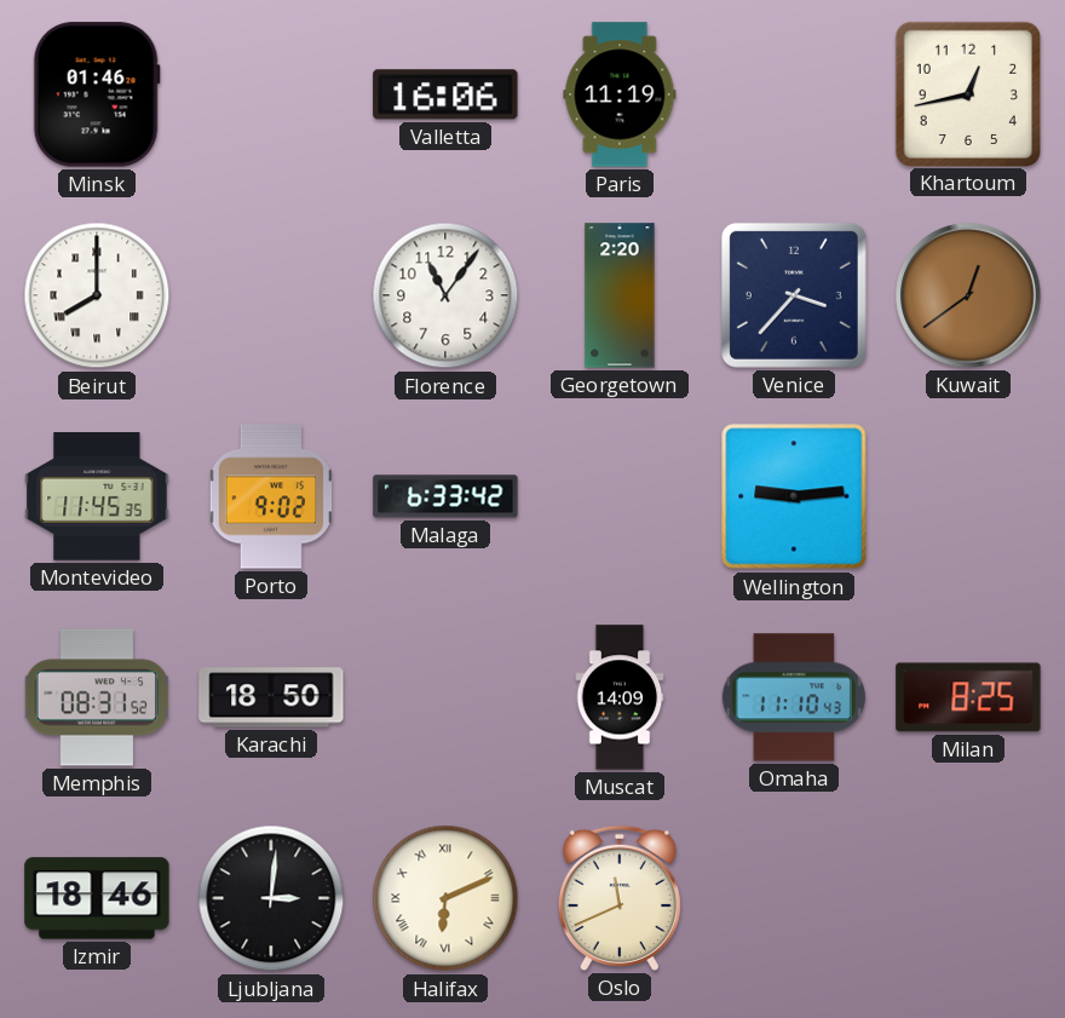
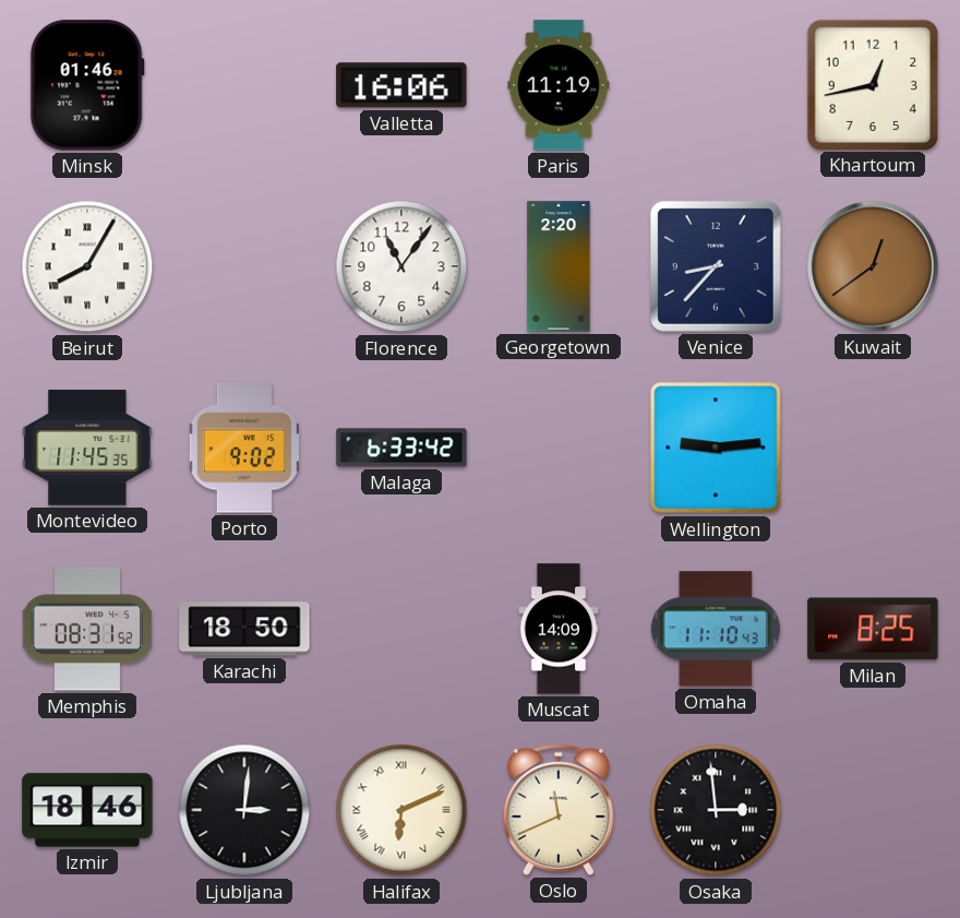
Beirut: 8:00 -> 8:05 (87, 266)
Venice: 3:37 -> 8:37 (716, 266)
Osaka: none -> 2:59 (716, 810)
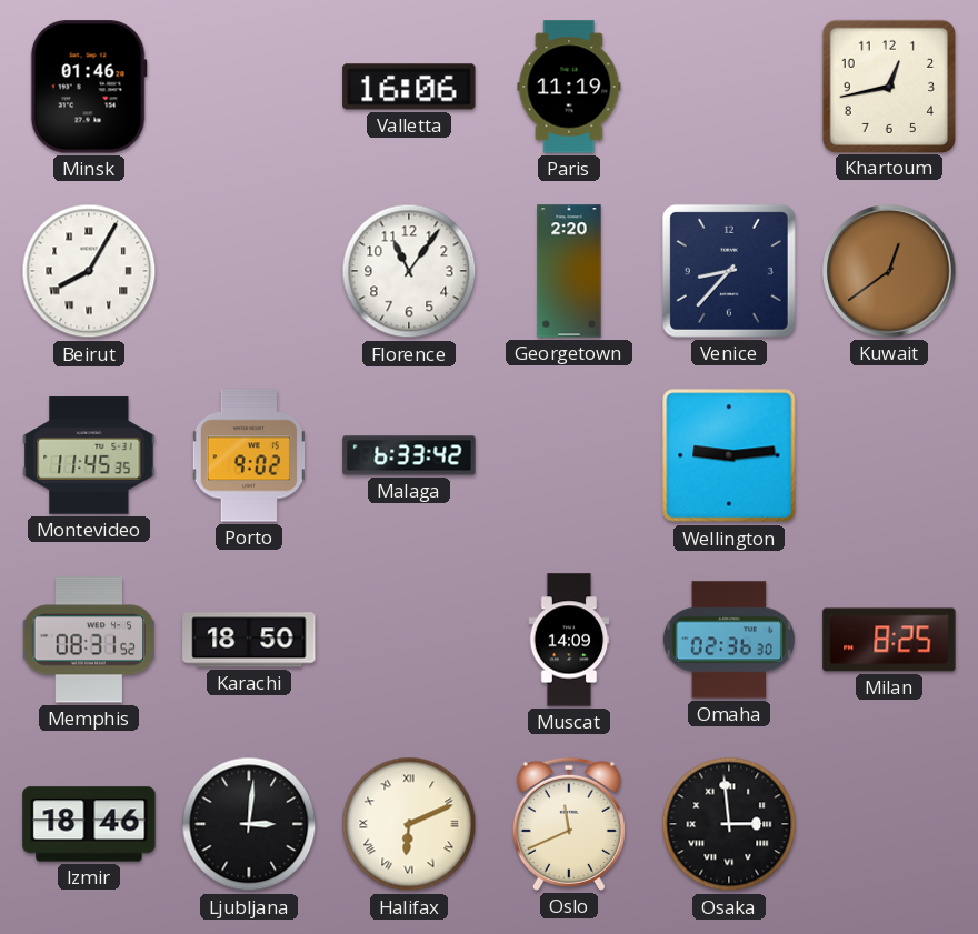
Omaha: 11:10 -> 02:36 (729, 640)
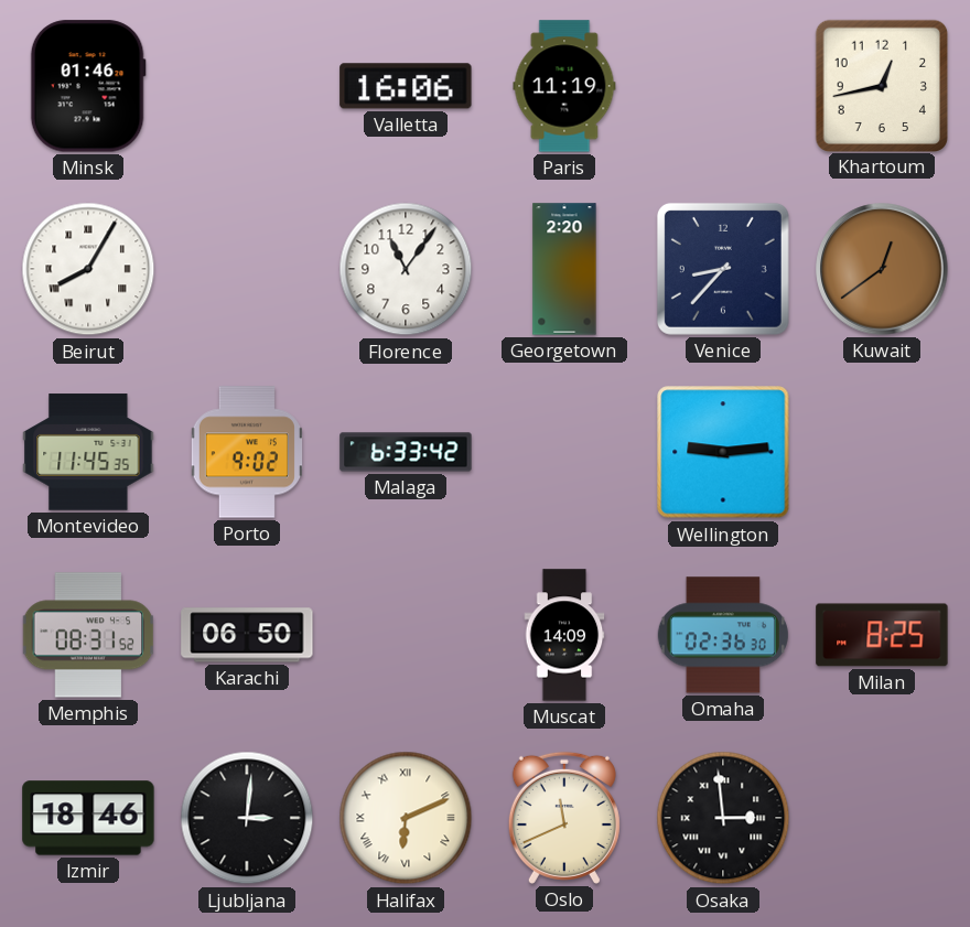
Karachi: 18:50 -> 06:50 (247, 635)
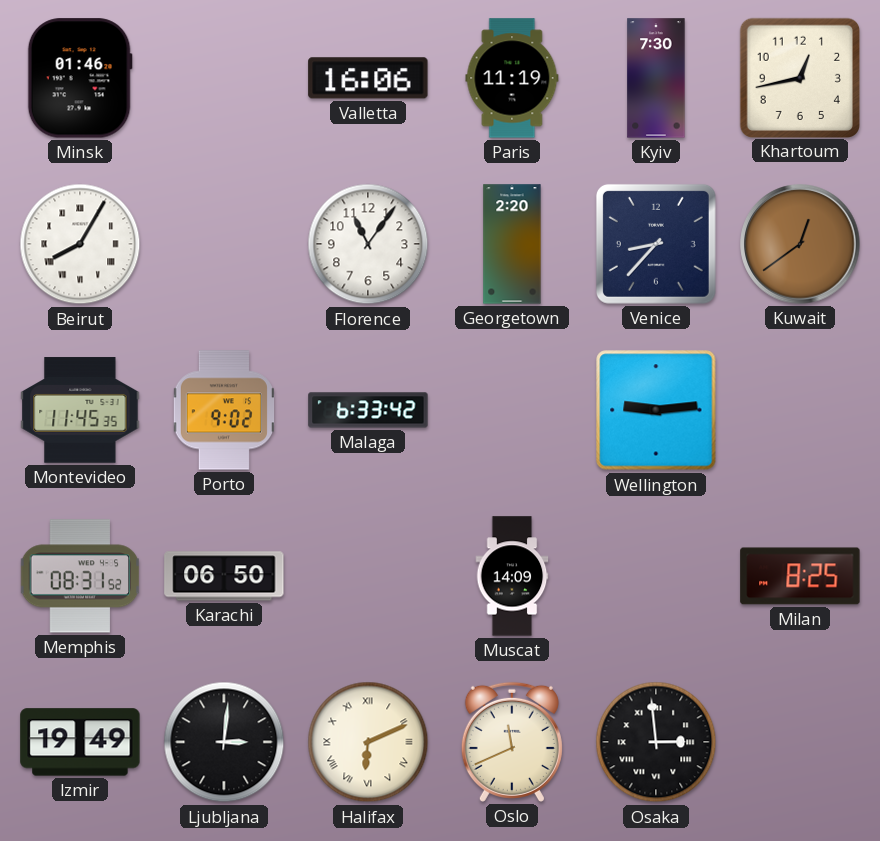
Kyiv: none -> 7:30 (656, 78)
Omaha: 02:36 -> none (723, 635)
Izmir: 18:46 -> 19:49 (80, 742)
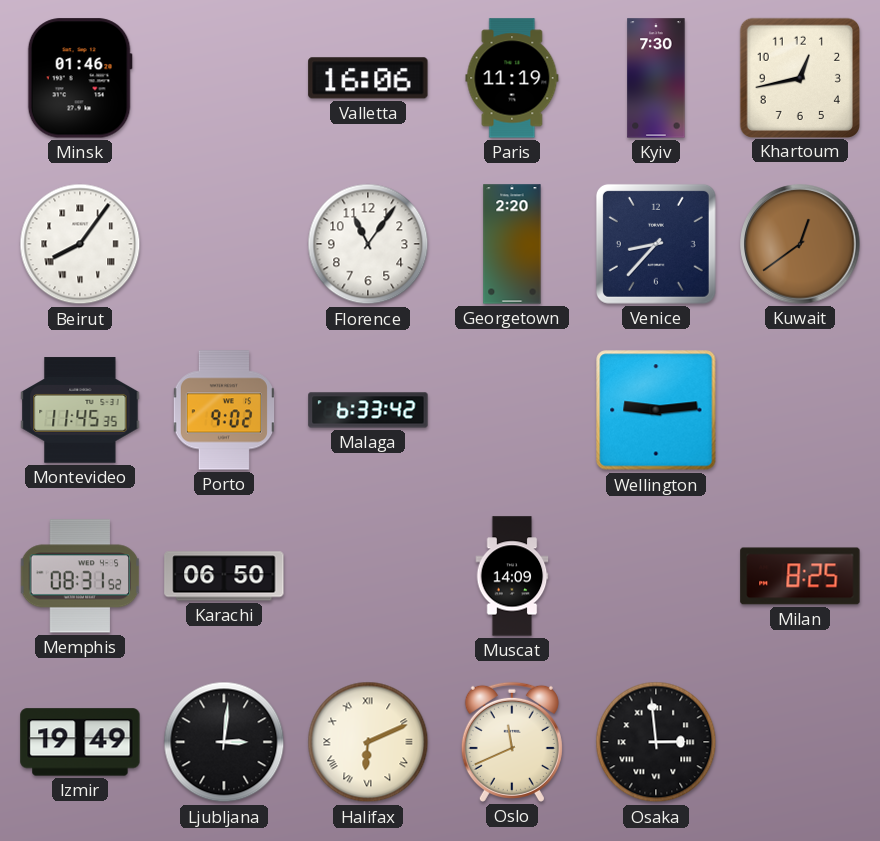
Beirut: 8:05 -> 8:06 (80, 244)
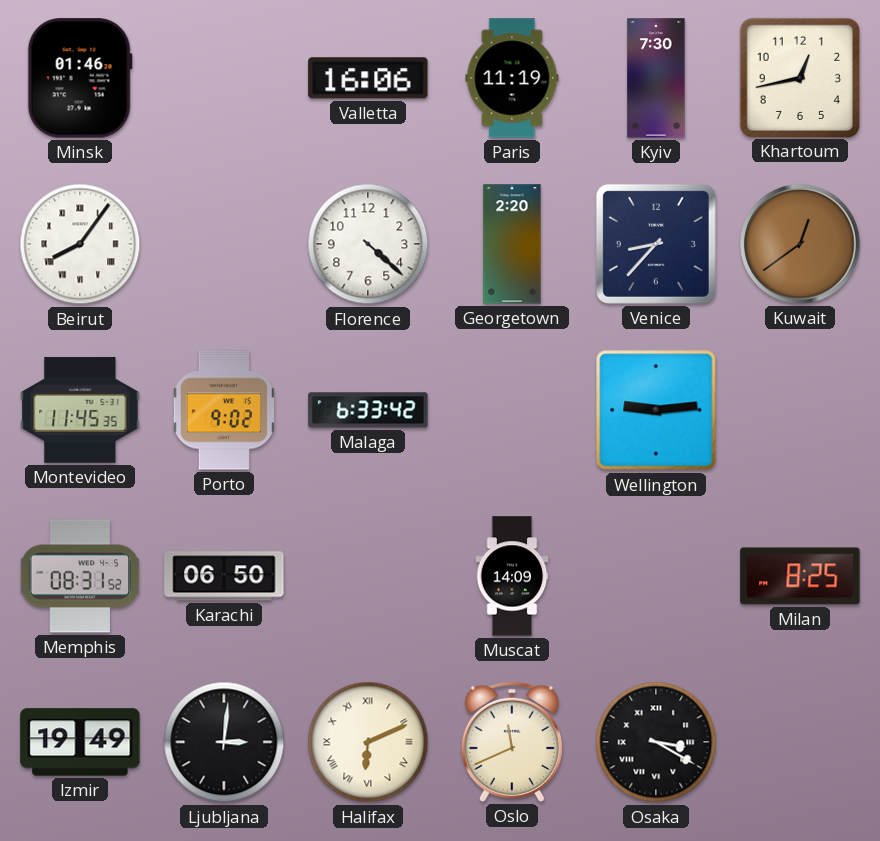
Florence: 11:06 -> 4:22 (368, 244)
Osaka: 2:59 -> 3:20 (656, 742)
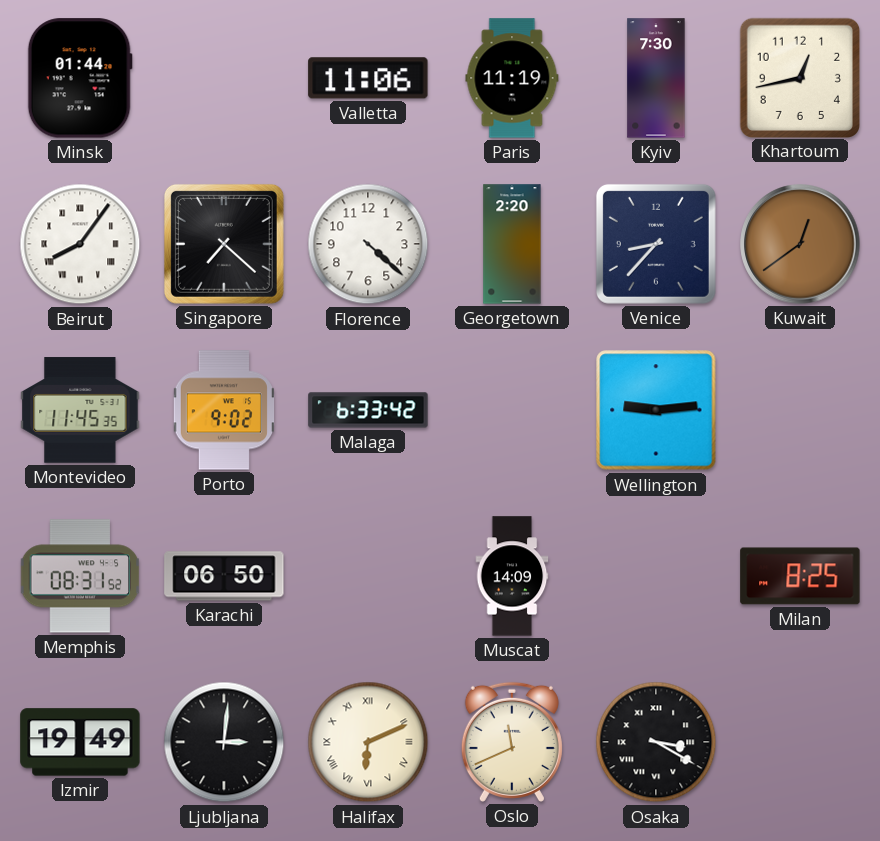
Minsk: 01:46 -> 01:44 (80, 78)
Valletta: 16:06 -> 11:06 (368, 78)
Singapore: none -> 7:22 (224, 244)
